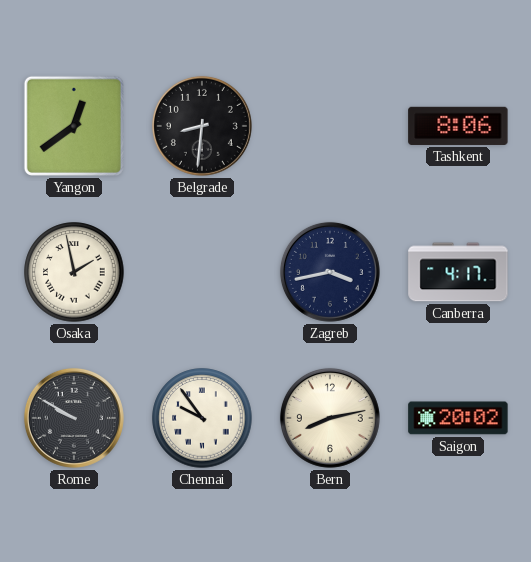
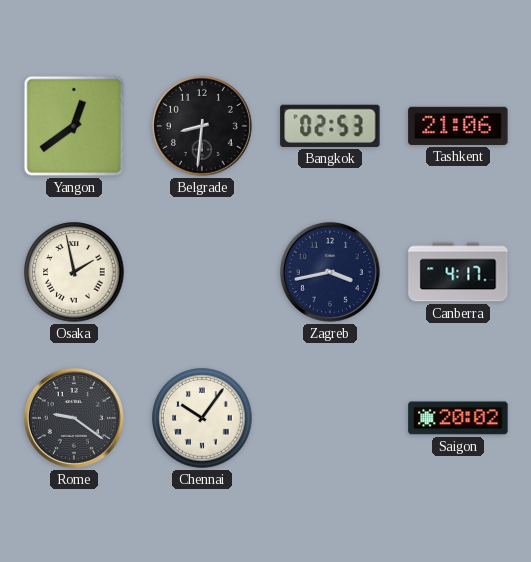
Bangkok: none -> 02:53 (330, 126)
Tashkent: 8:06 -> 21:06 (458, 126)
Rome: 9:50 -> 9:21 (74, 418)
Chennai: 9:54 -> 10:06 (202, 418)
Bern: 8:13 -> none (330, 418)
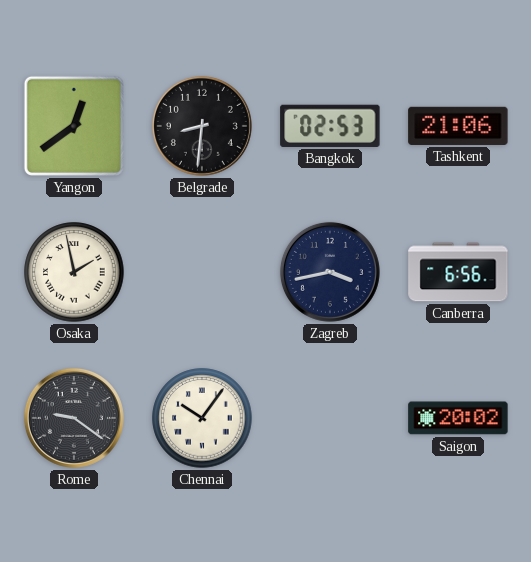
Canberra: 4:17 -> 6:56 (458, 272)
